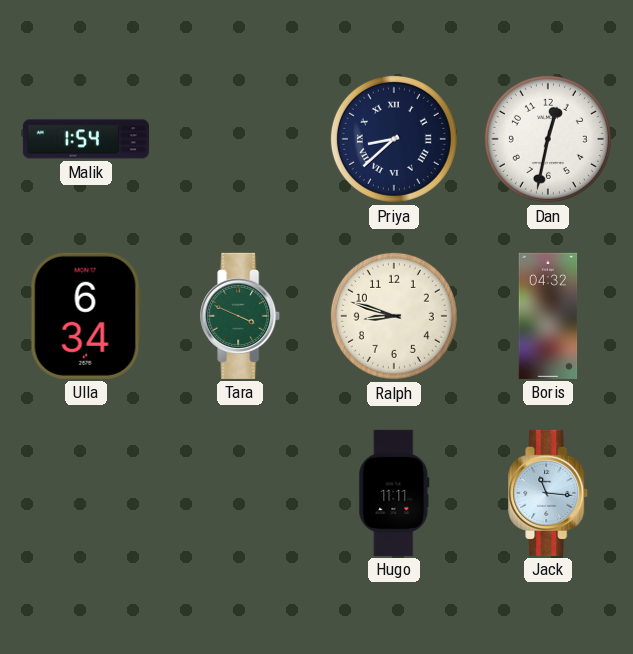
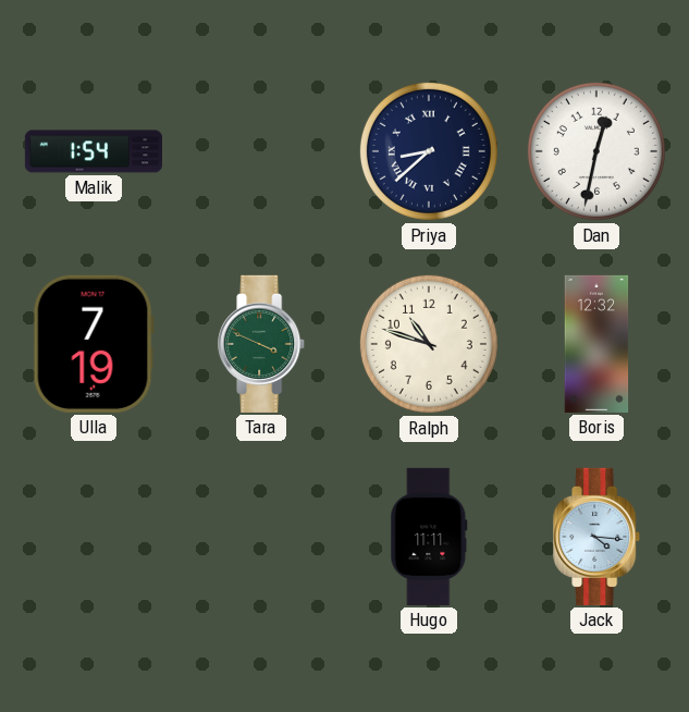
Ulla: 6:34 -> 7:19 (94, 344)
Ralph: 8:48 -> 10:48 (429, 344)
Boris: 04:32 -> 12:32 (596, 344)
Jack: 11:16 -> 4:16 (598, 537)
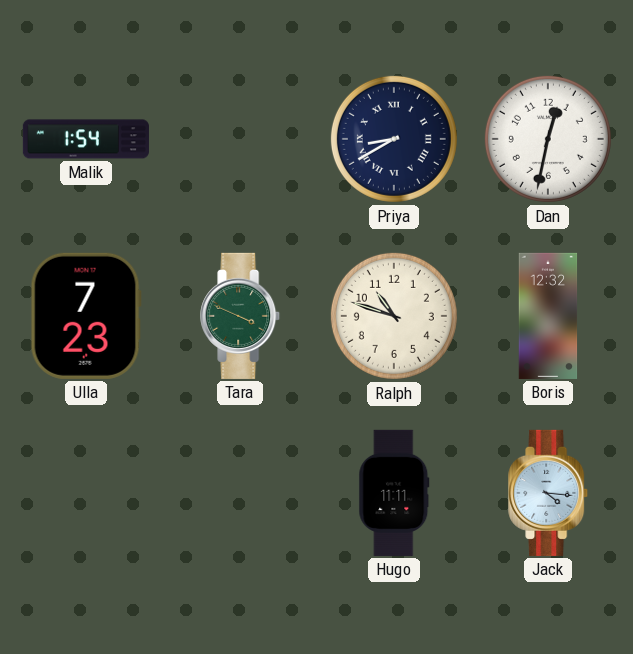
Priya: 8:38 -> 8:40 (394, 139)
Ulla: 7:19 -> 7:23 (86, 316)
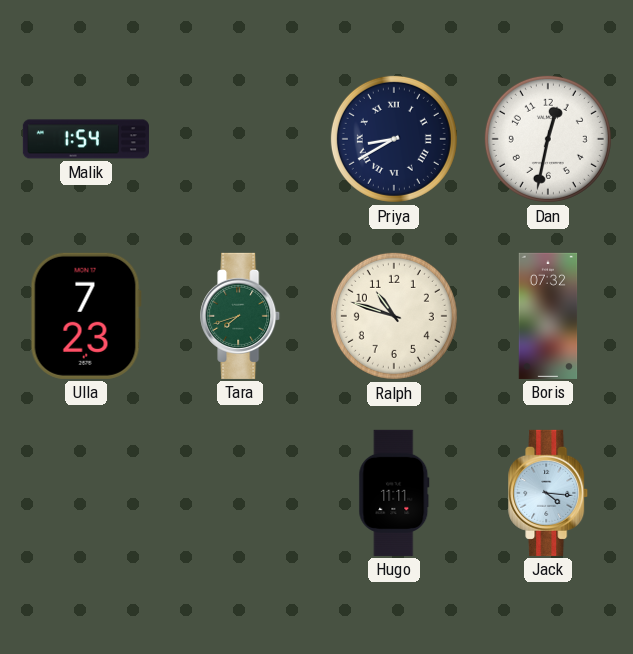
Tara: 3:49 -> 7:42 (241, 316)
Boris: 12:32 -> 07:32 (548, 316)
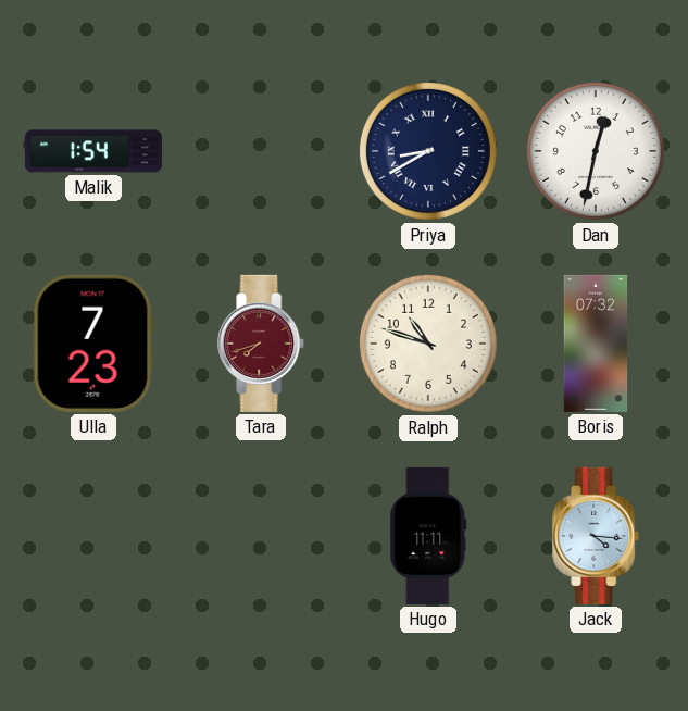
Tara dial: green -> burgundy (262, 344)
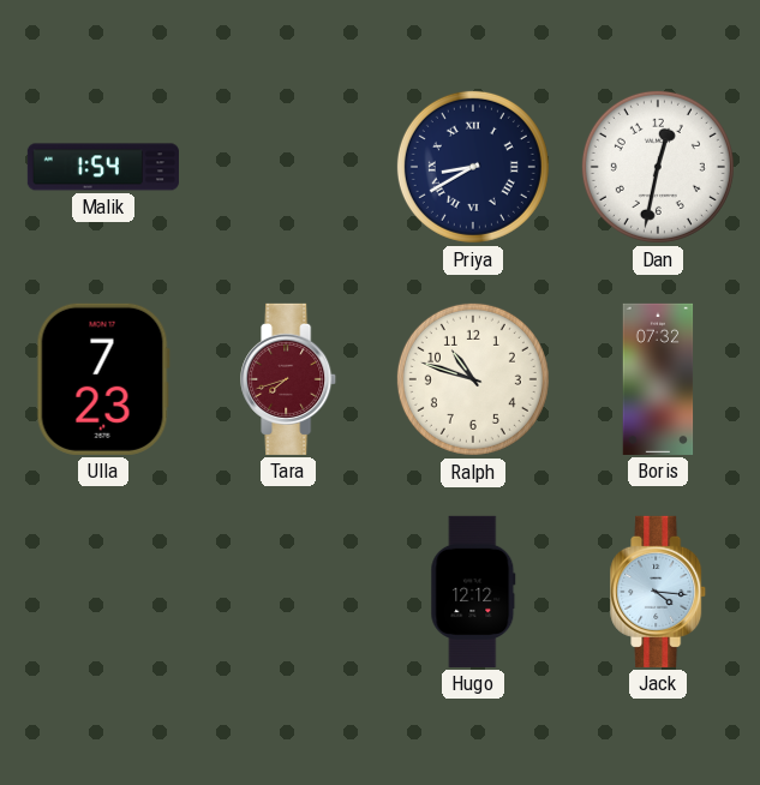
Hugo: 11:11 -> 12:12 (473, 592)
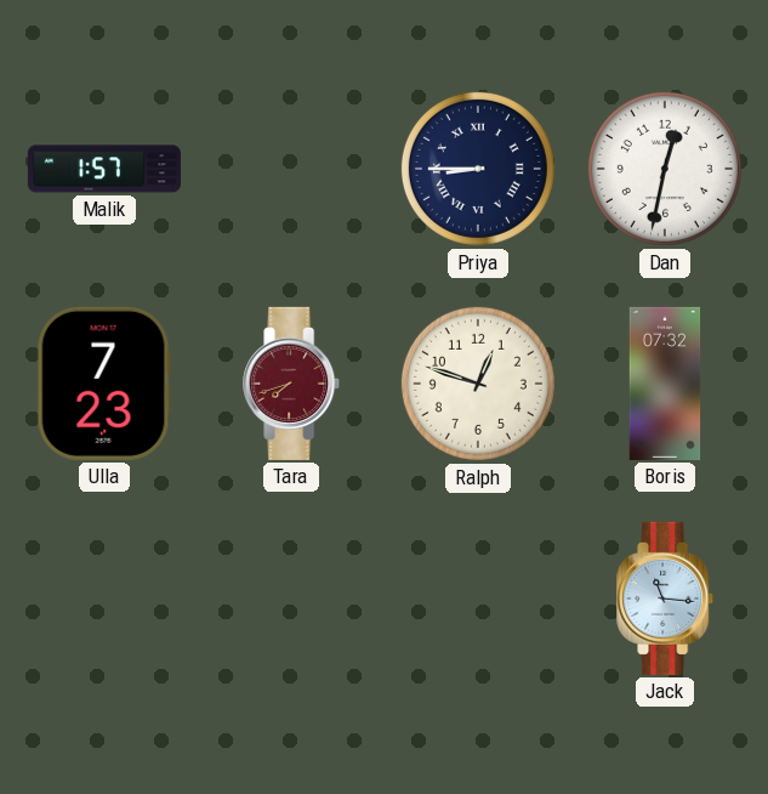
Malik: 1:54 -> 1:57 (104, 169)
Priya: 8:40 -> 8:45 (478, 169)
Ralph: 10:48 -> 12:48 (478, 384)
Hugo: 12:12 -> none (473, 592)
Jack: 4:16 -> 11:16 (666, 599)
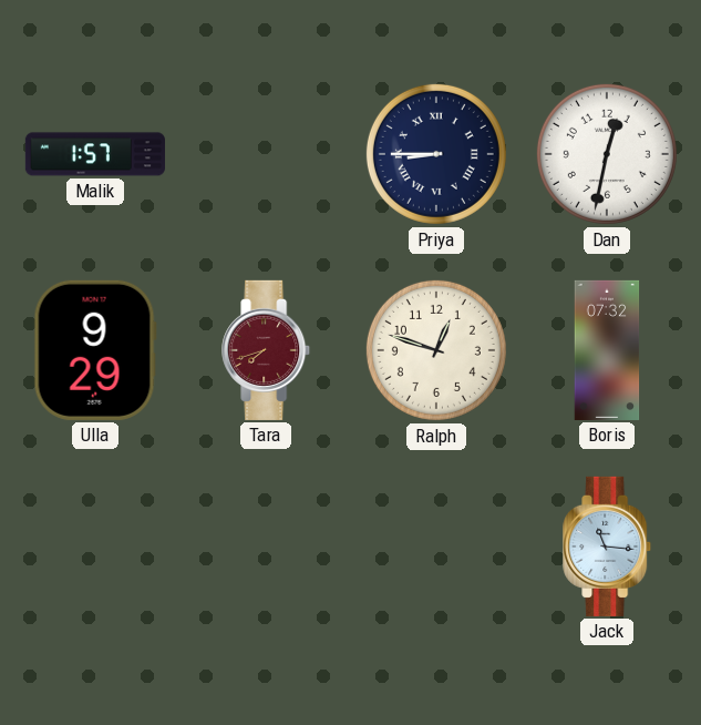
Ulla: 7:23 -> 9:29 (95, 350)
